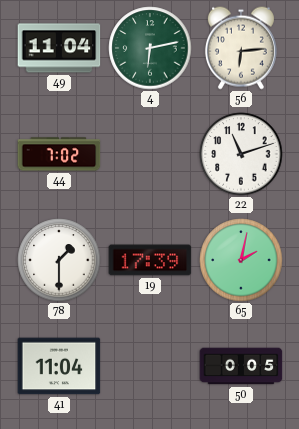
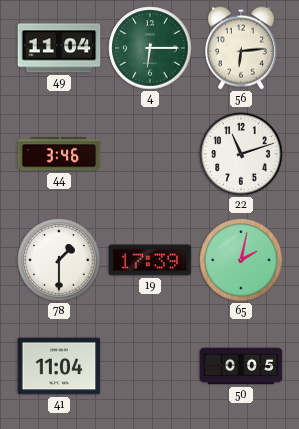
4: 6:13 -> 6:15 (150, 48)
44: 7:02 -> 3:46 (59, 154)
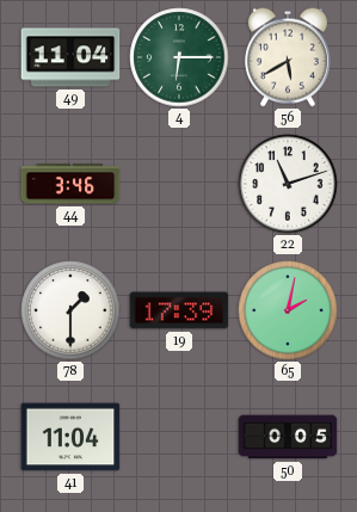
56: 6:14 -> 5:40 (288, 57)
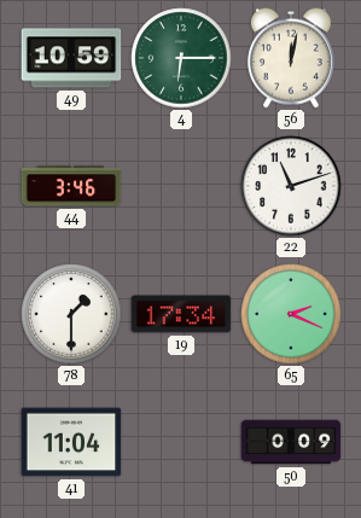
49: 11:04 -> 10:59 (71, 58)
56: 5:40 -> 12:02 (291, 58)
19: 17:39 -> 17:34 (181, 314)
65: 2:02 -> 2:19 (291, 314)
50: 0:05 -> 0:09 (291, 442)
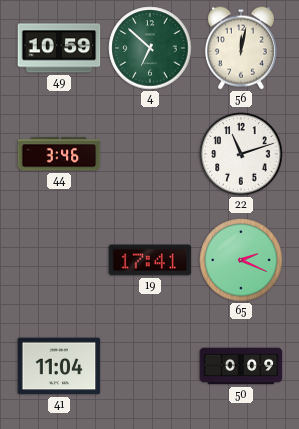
4: 6:15 -> 6:52 (150, 48)
78: 1:30 -> none (71, 314)
19: 17:34 -> 17:41 (150, 260)
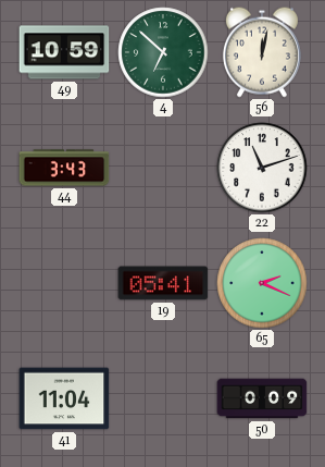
44: 3:46 -> 3:43 (64, 168)
19: 17:41 -> 05:41 (163, 283)
